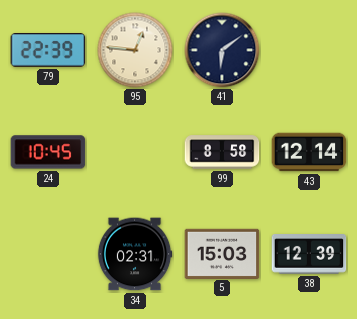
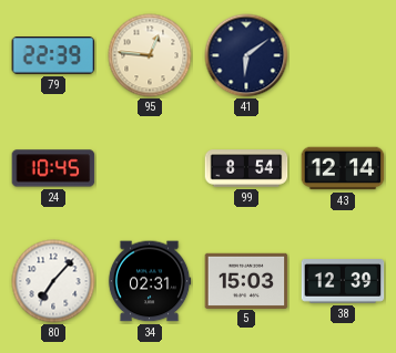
99: 8:58 -> 8:54 (246, 168)
80: none -> 7:07 (53, 281)
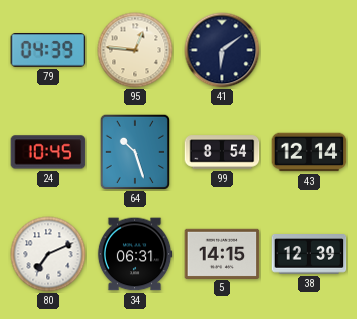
79: 22:39 -> 04:39 (48, 51)
64: none -> 10:27 (135, 152)
80: 7:07 -> 7:11 (48, 254)
34: 02:31 -> 06:31 (135, 254)
5: 15:03 -> 14:15 (222, 253)
